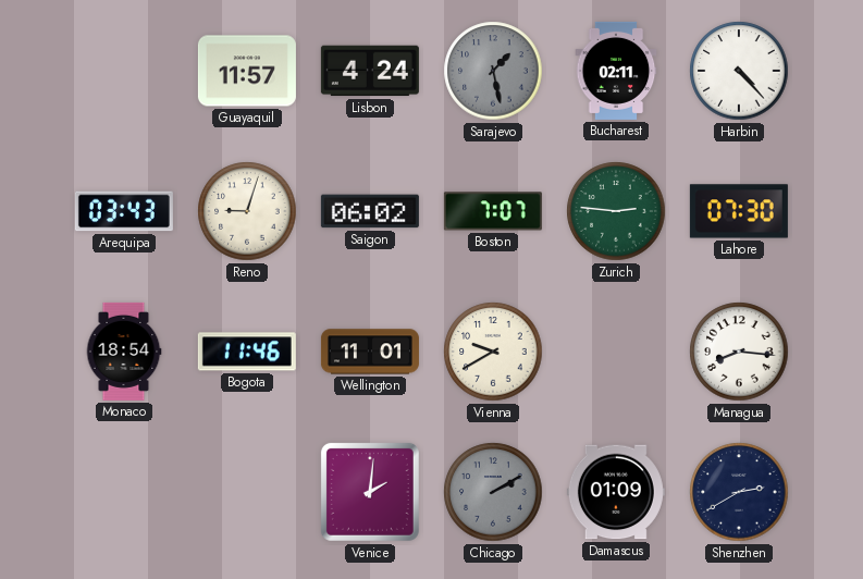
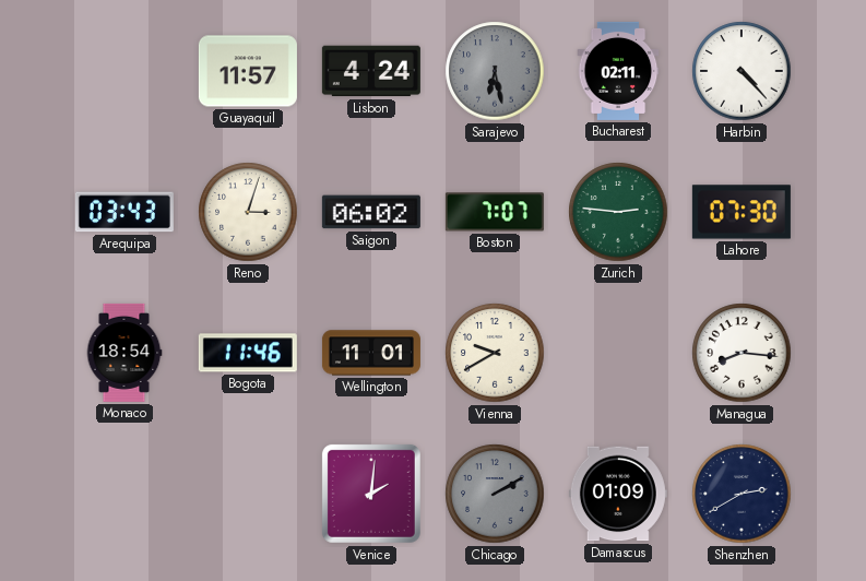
Sarajevo: 1:28 -> 6:28 (495, 71)
Reno: 9:03 -> 3:03 (248, 212)
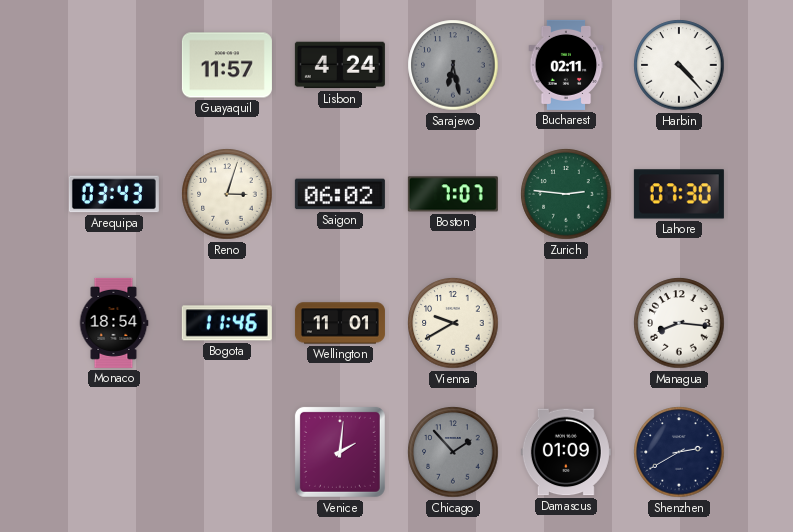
Chicago: 2:10 -> 1:53 (453, 452)
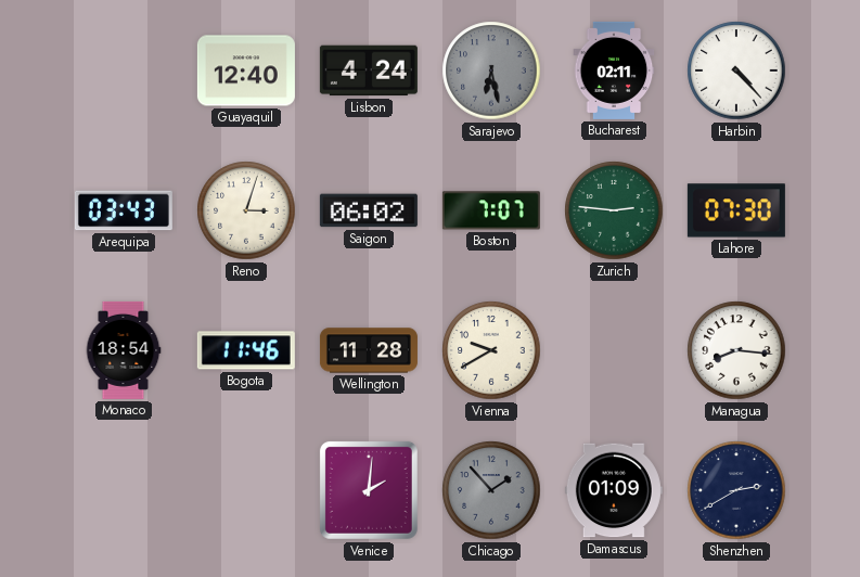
Guayaquil: 11:57 -> 12:40 (246, 70)
Wellington: 11:01 -> 11:28 (369, 350)
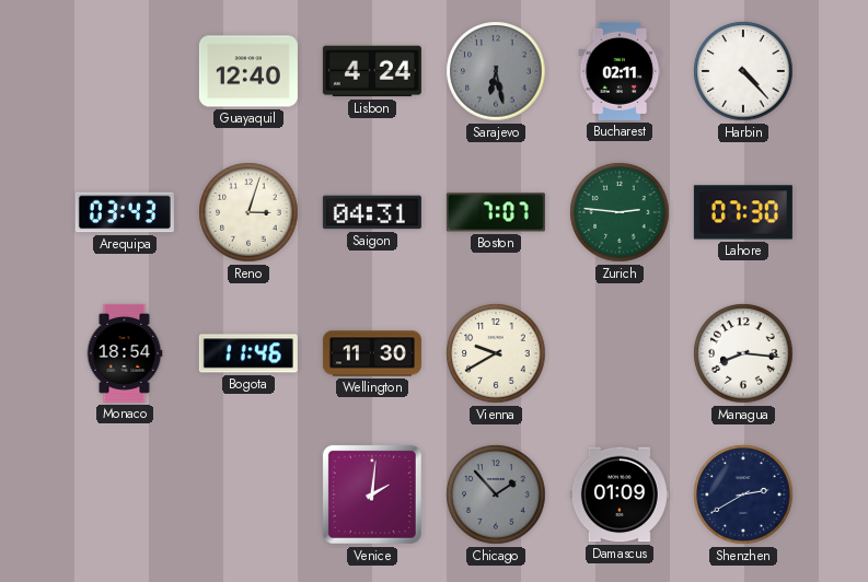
Saigon: 06:02 -> 04:31 (372, 212)
Wellington: 11:28 -> 11:30 (372, 353)
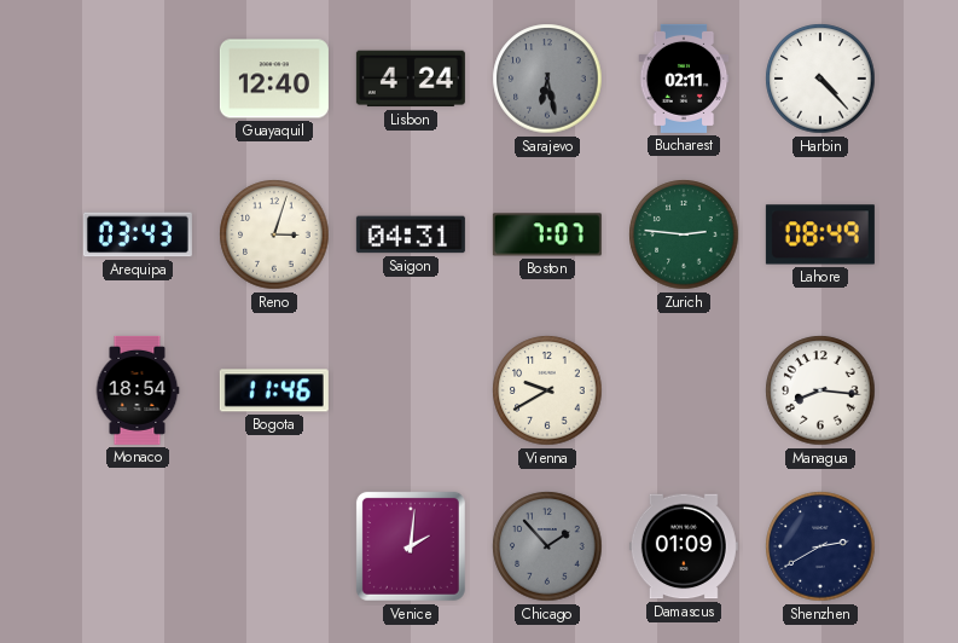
Lahore: 07:30 -> 08:49 (820, 234)
Wellington: 11:30 -> none (372, 353)
